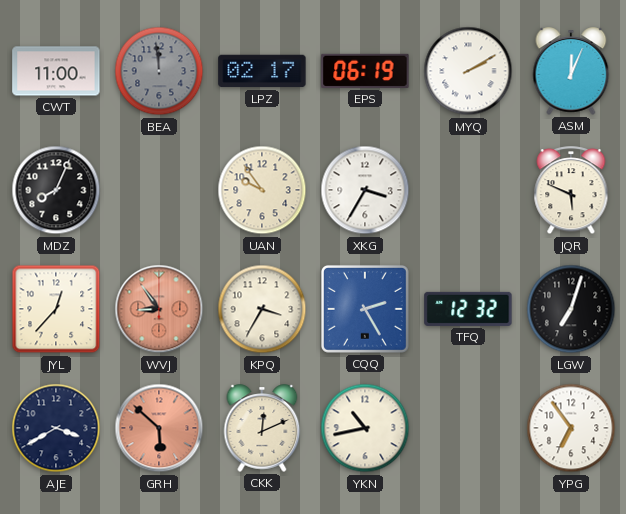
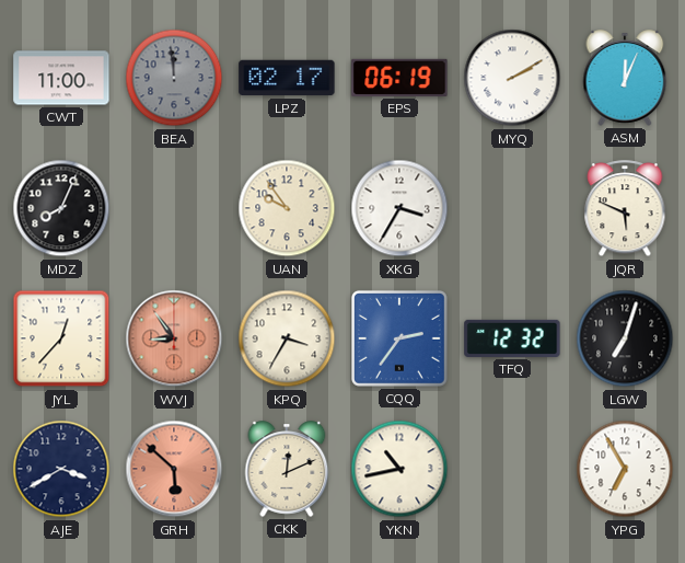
CQQ: 2:25 -> 2:36 (399, 338)
YPG: 6:54 -> 6:55 (625, 469)
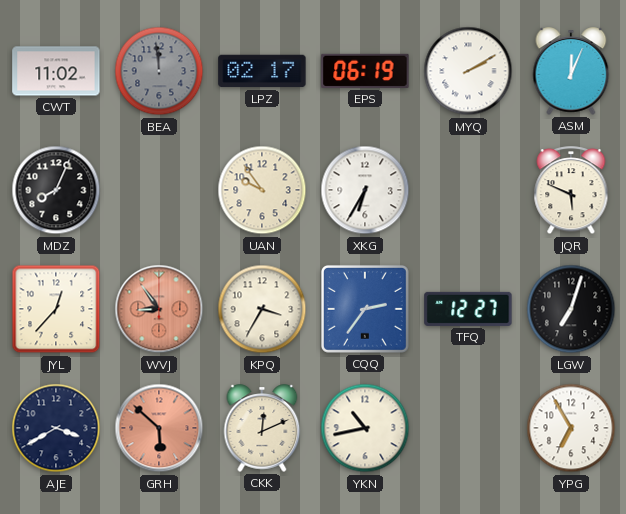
CWT: 11:00 -> 11:02 (56, 71)
XKG: 3:35 -> 6:35 (365, 190)
TFQ: 12:32 -> 12:27 (468, 309)
